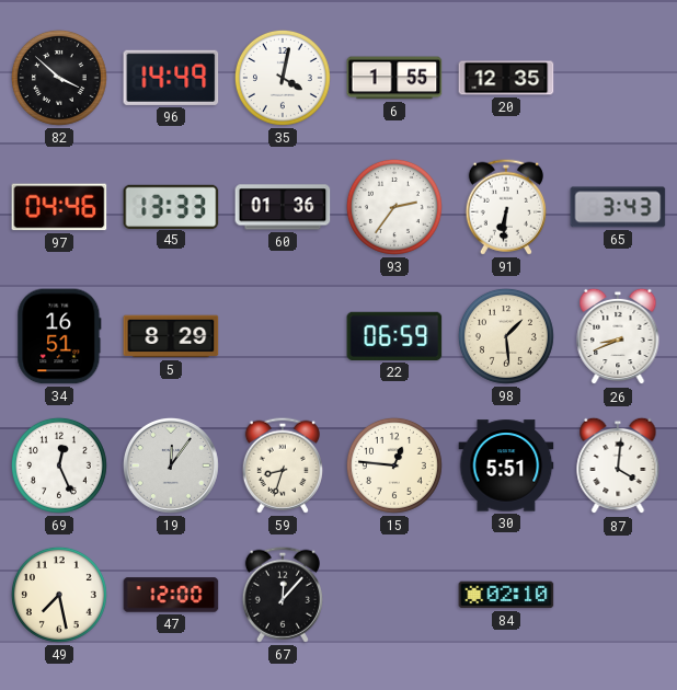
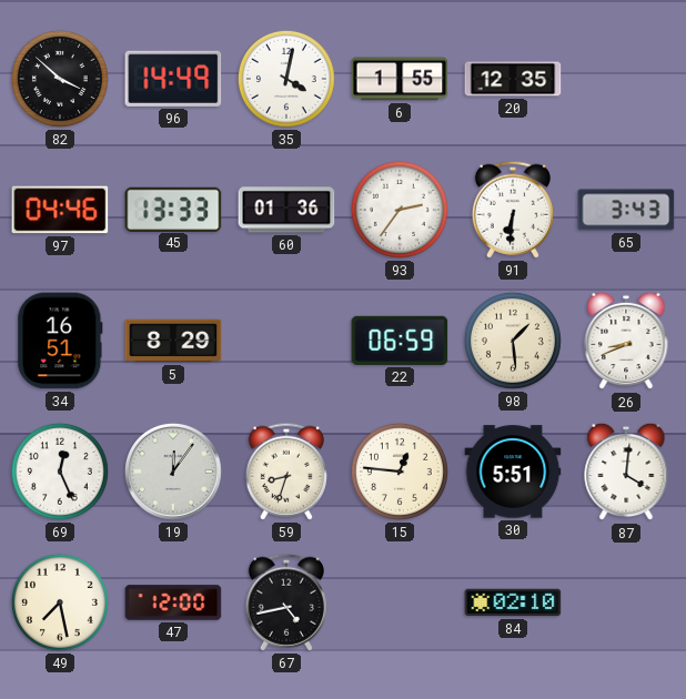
67: 12:07 -> 4:43 (286, 602)
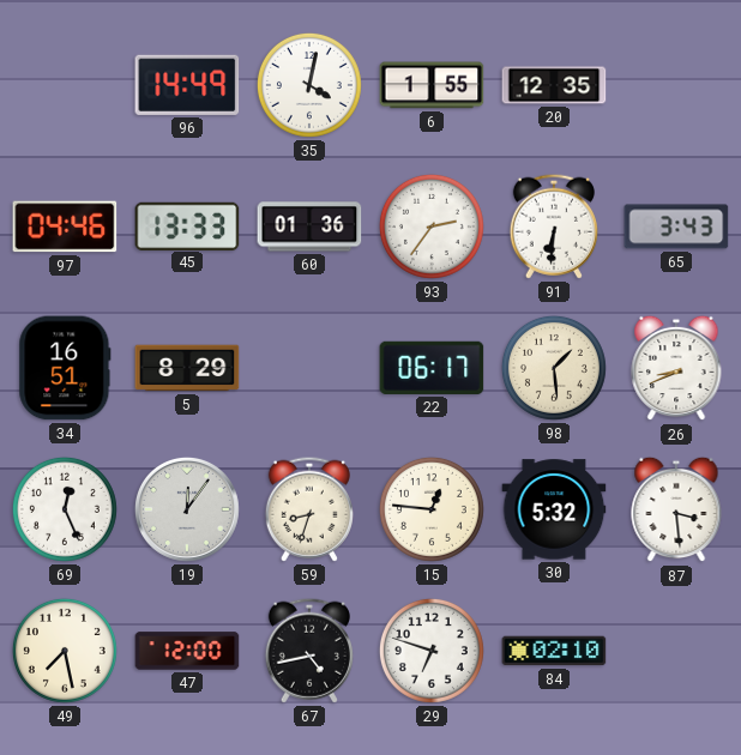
82: 3:52 -> none (60, 79)
22: 06:59 -> 06:17 (432, 368)
30: 5:51 -> 5:32 (554, 509)
87: 4:01 -> 3:29 (676, 509)
29: none -> 6:48 (432, 651)
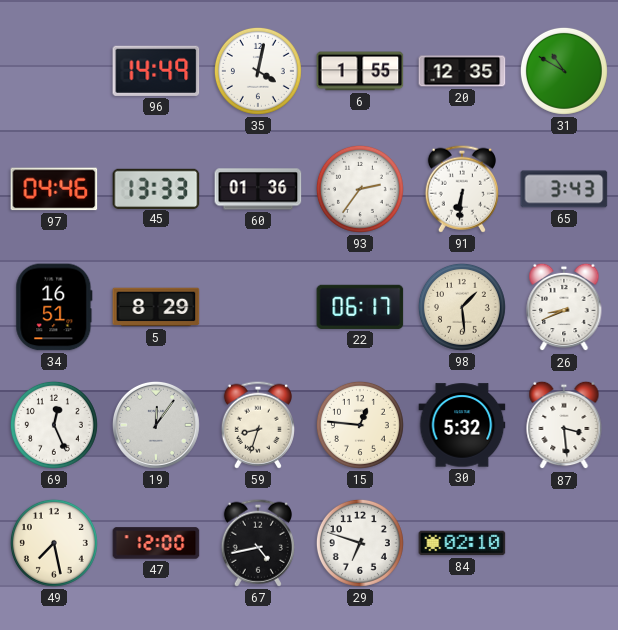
31: none -> 10:50 (564, 71)
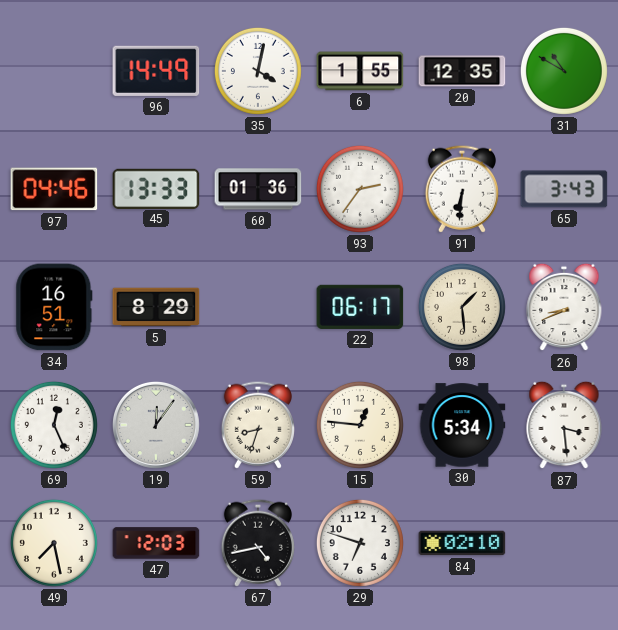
30: 5:32 -> 5:34 (462, 425)
47: 12:00 -> 12:03 (156, 543)
